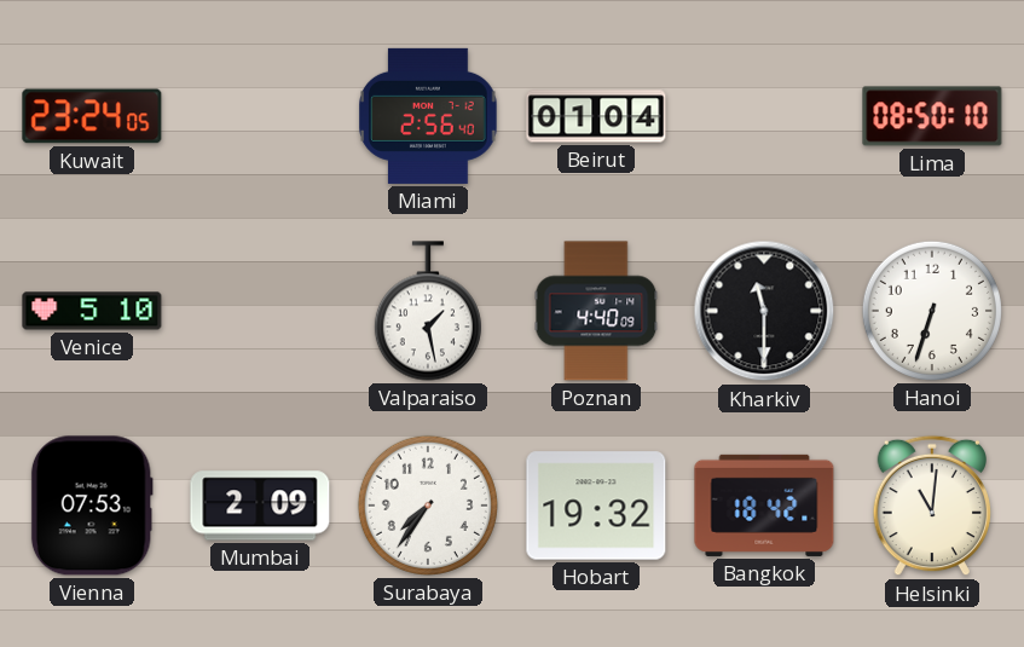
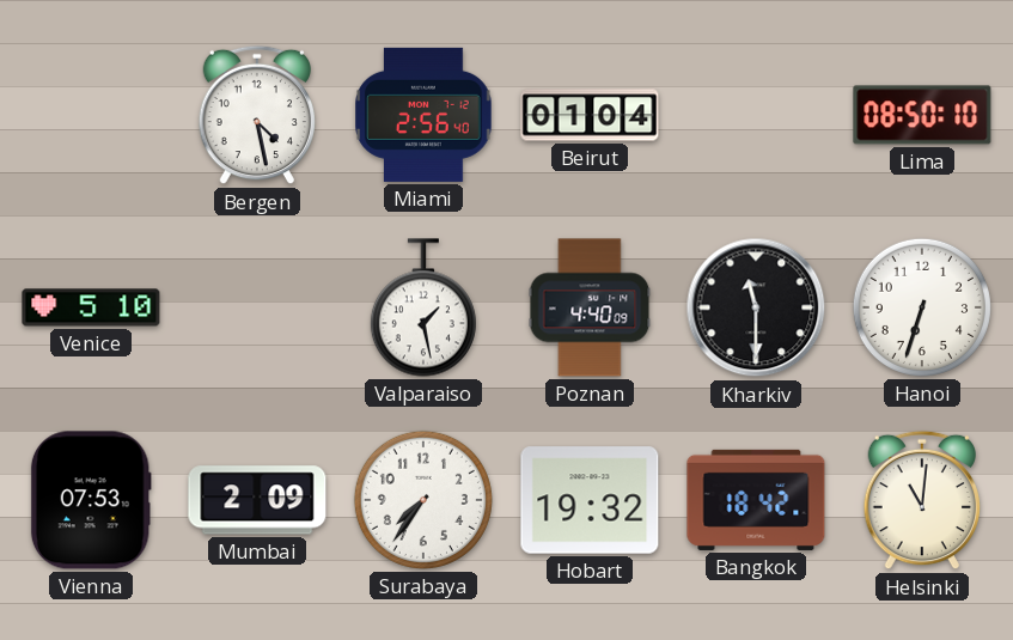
Kuwait: 23:24 -> none (92, 116)
Bergen: none -> 4:28 (256, 115)
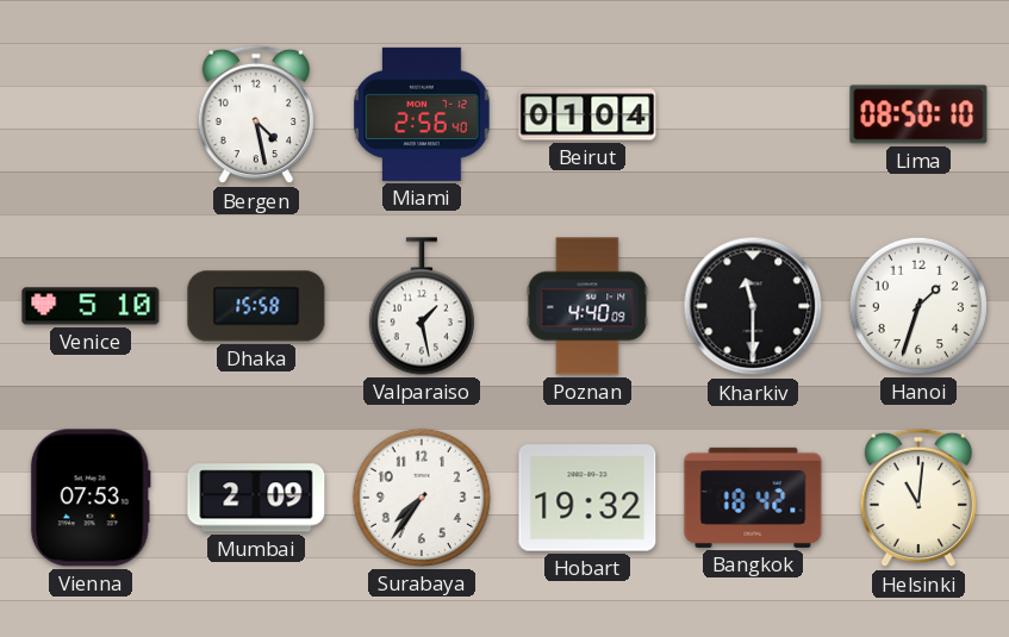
Dhaka: none -> 15:58 (256, 306)
Hanoi: 6:33 -> 1:33 (918, 306)
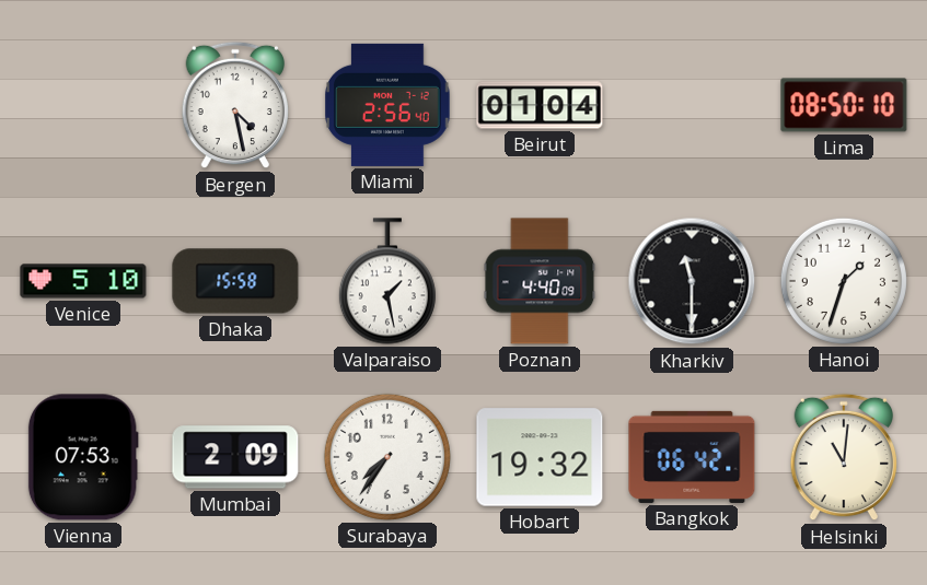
Bangkok: 18:42 -> 06:42 (692, 457)
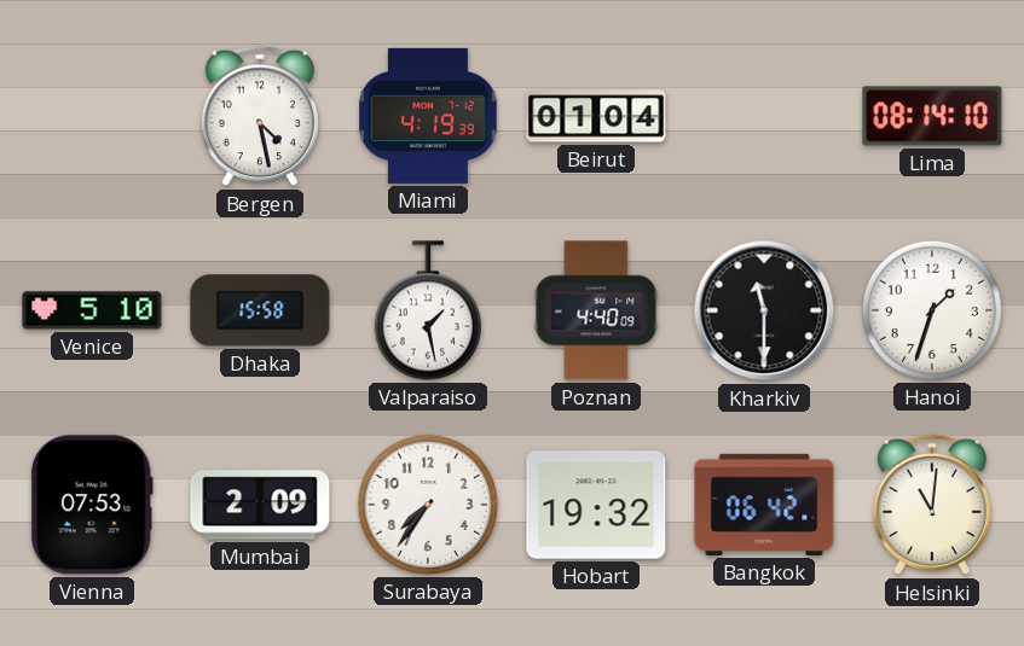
Miami: 2:56 -> 4:19 (428, 116)
Lima: 08:50 -> 08:14 (932, 116)
